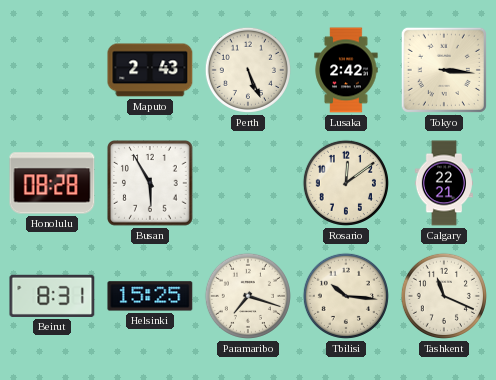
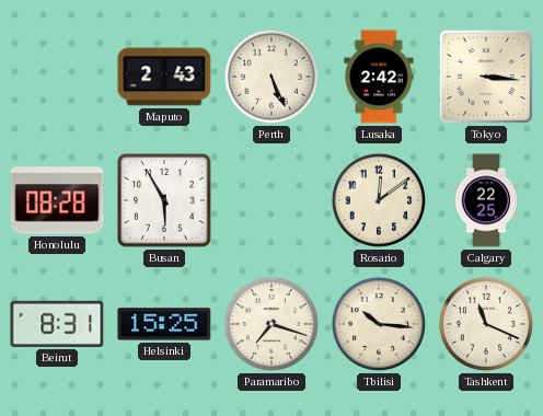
Calgary: 22:21 -> 22:25 (485, 200)
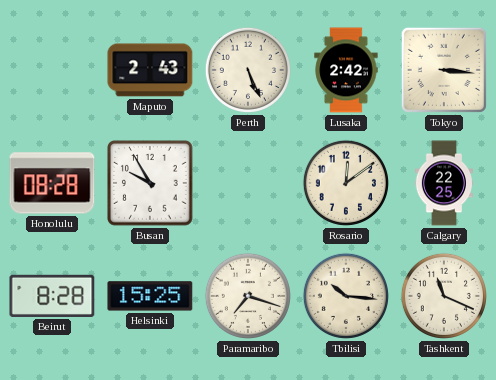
Busan: 5:55 -> 9:55 (151, 184)
Beirut: 8:31 -> 8:28 (52, 296)
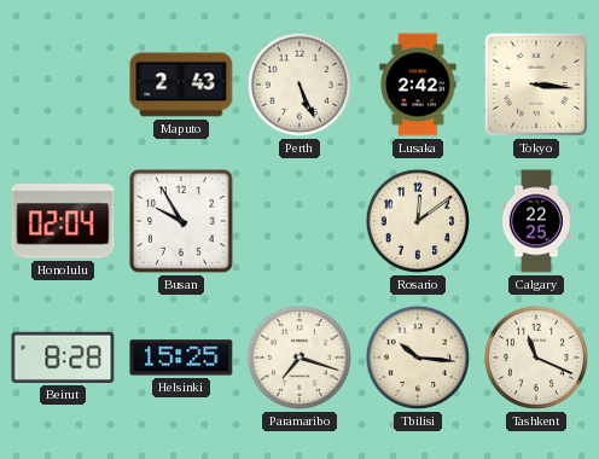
Honolulu: 08:28 -> 02:04 (63, 221)
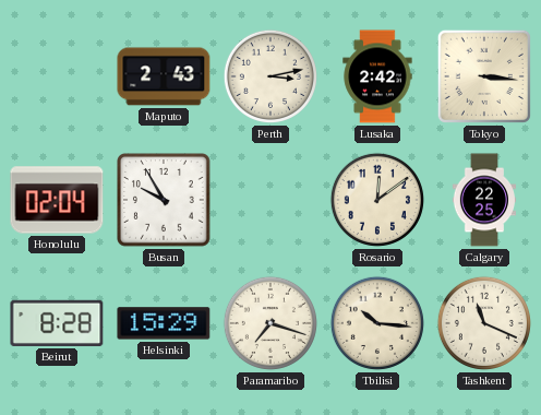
Perth: 5:26 -> 3:13 (270, 76)
Helsinki: 15:25 -> 15:29 (164, 323)
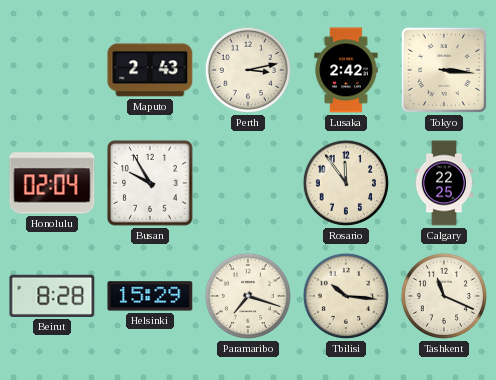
Rosario: 12:09 -> 11:54 (346, 183)
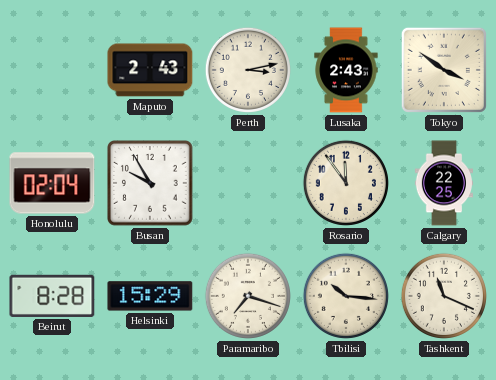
Lusaka: 2:42 -> 2:43 (346, 70)
Tokyo: 3:16 -> 3:51 (444, 70)
